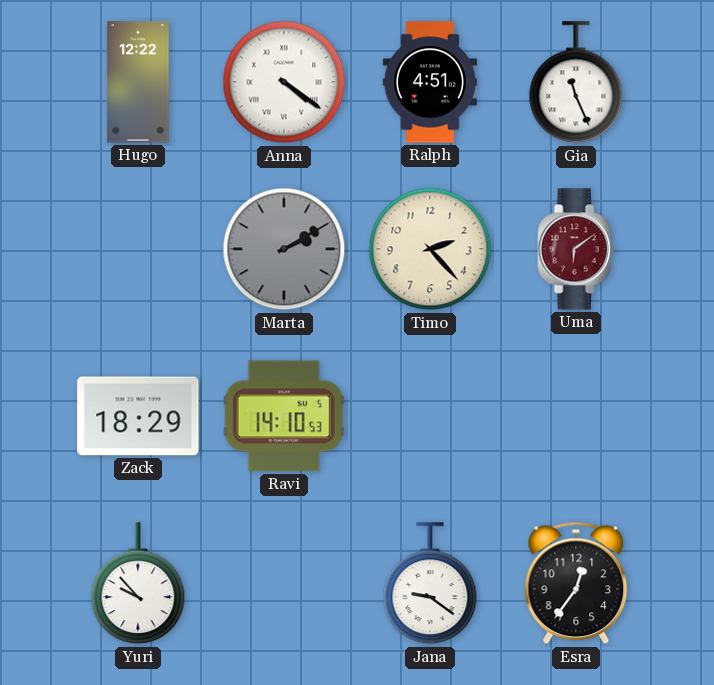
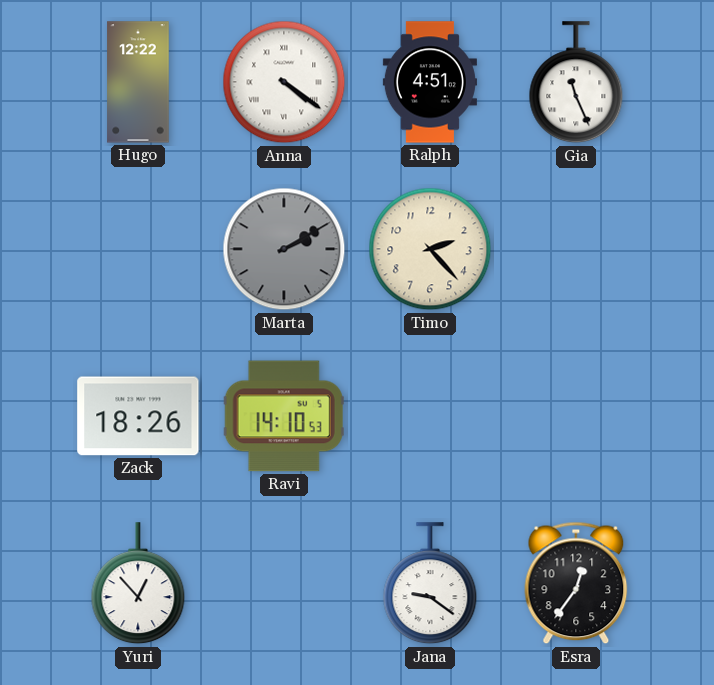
Uma: 6:09 -> none (576, 249)
Zack: 18:29 -> 18:26 (138, 416)
Yuri: 9:53 -> 12:53 (138, 584)
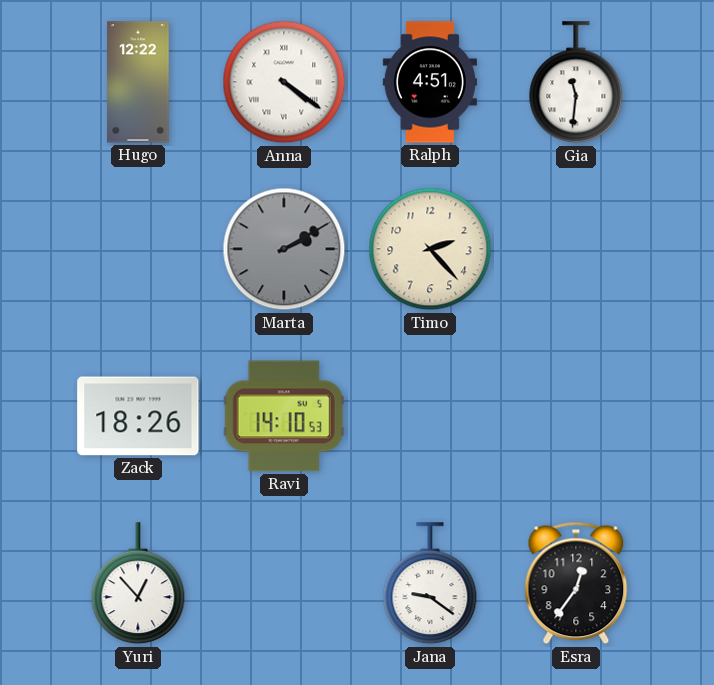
Gia: 11:26 -> 11:31 (576, 83)
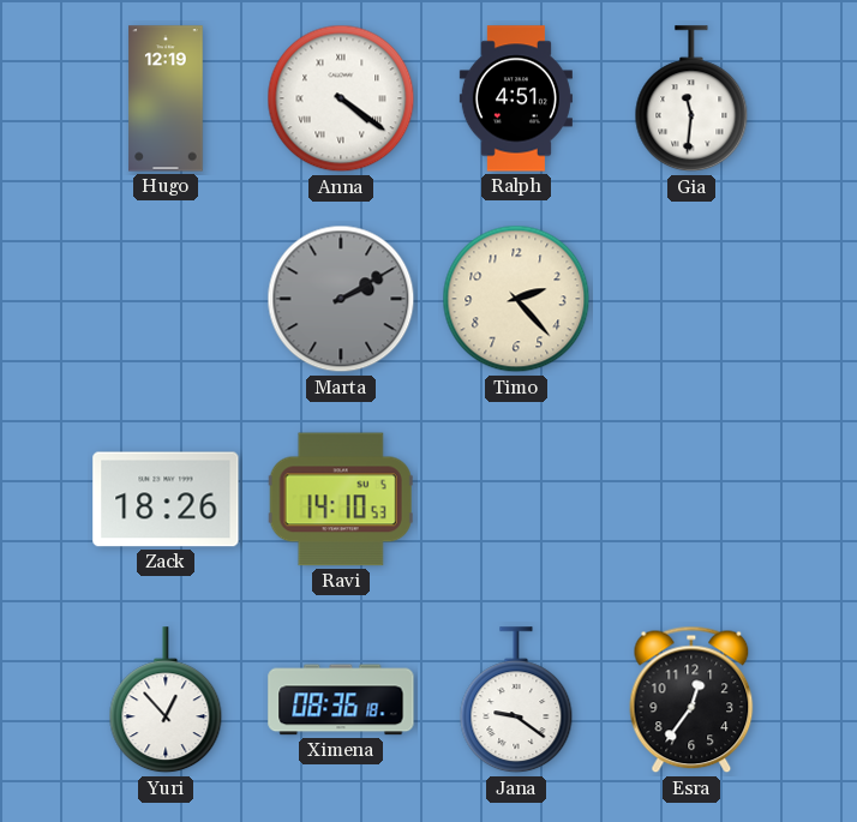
Hugo: 12:22 -> 12:19 (166, 98)
Ximena: none -> 08:36 (341, 700)
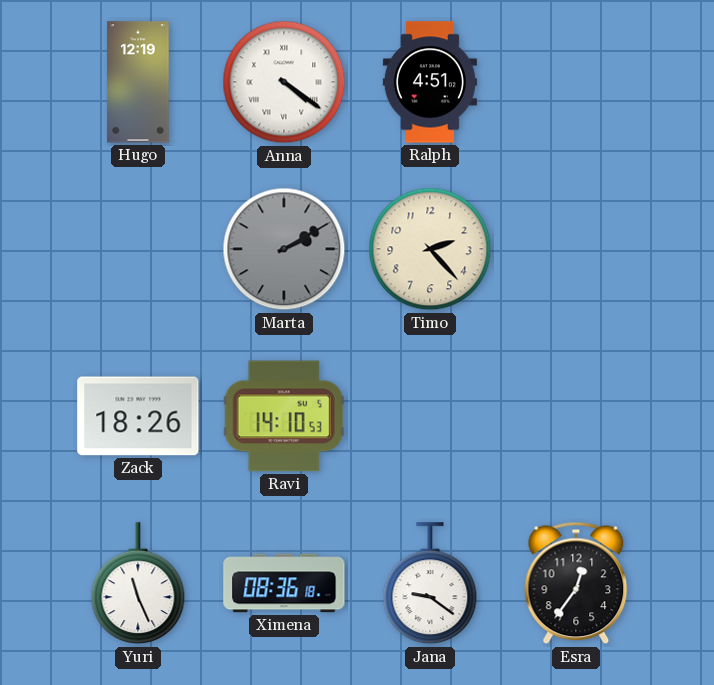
Gia: 11:31 -> none (691, 100)
Yuri: 12:53 -> 11:26 (138, 584)
